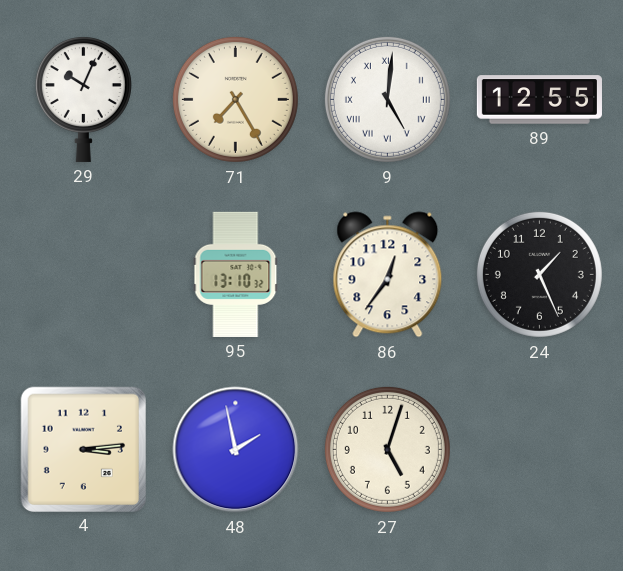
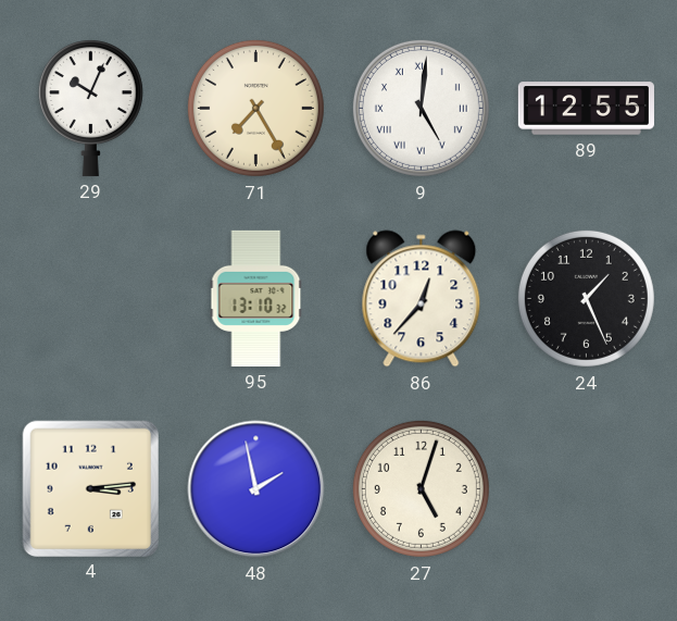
86: 12:36 -> 12:37 (422, 299)
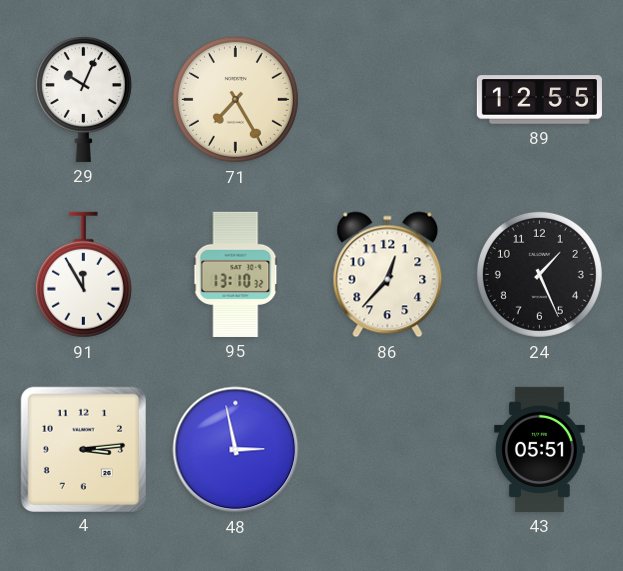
9: 5:01 -> none (421, 108)
91: none -> 11:55 (83, 275)
48: 1:58 -> 2:58 (236, 450)
27: 5:03 -> none (421, 488)
43: none -> 05:51 (540, 449)
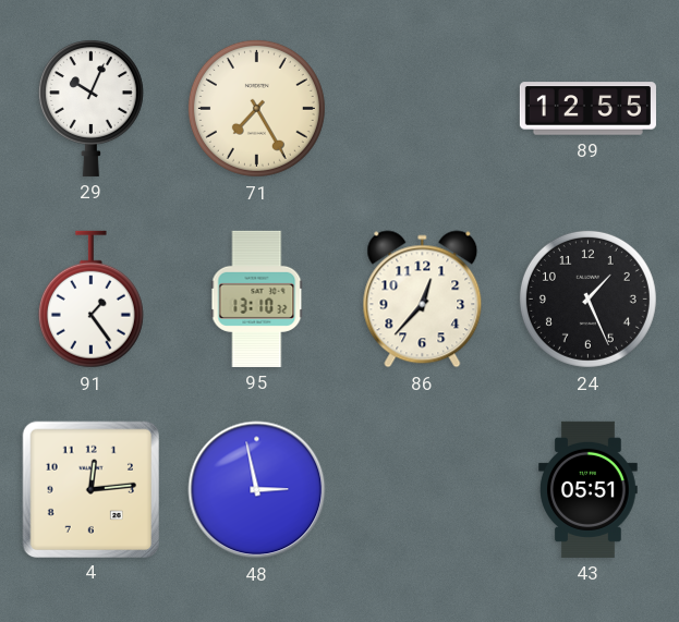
91: 11:55 -> 1:24 (90, 300)
4: 3:14 -> 12:14 (90, 489)
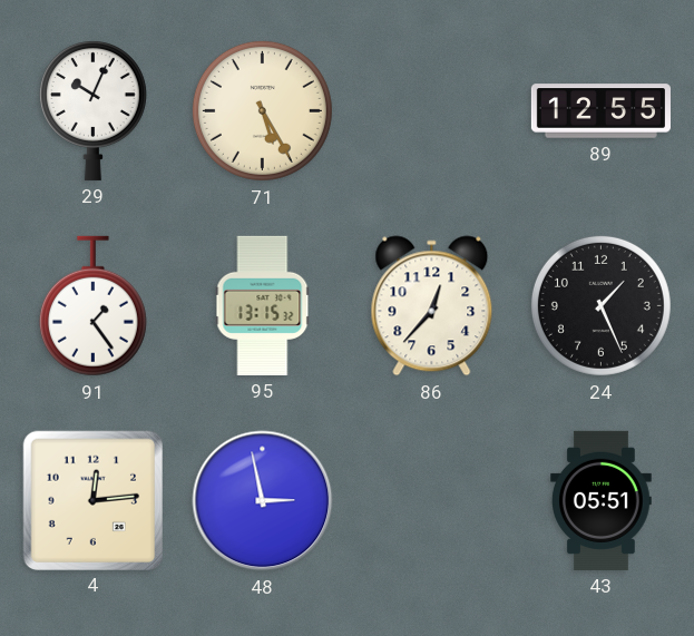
71: 7:25 -> 5:25 (262, 110)
95: 13:10 -> 13:15 (263, 305)
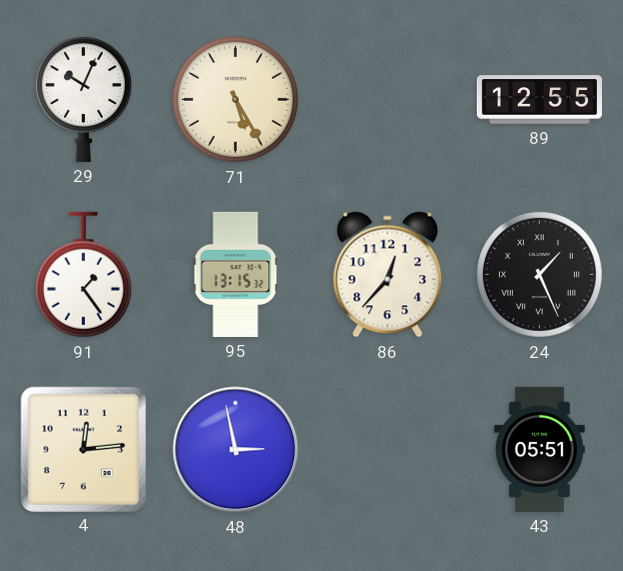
24 numerals: Arabic -> Roman (539, 274)
